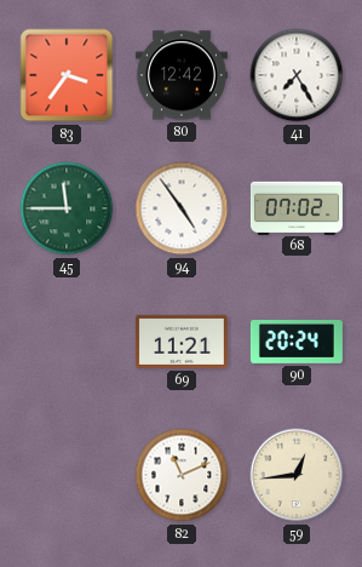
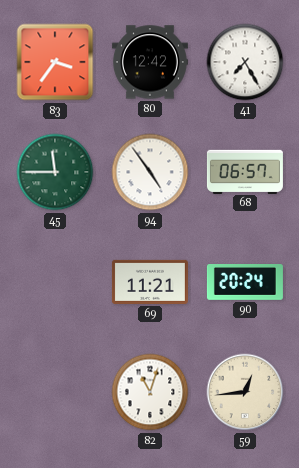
68: 07:02 -> 06:57 (245, 171)
82: 11:11 -> 11:03 (150, 392)
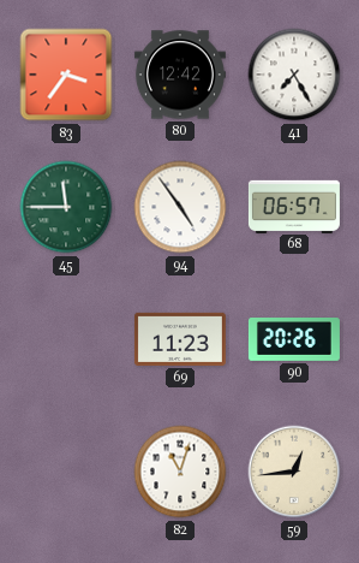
69: 11:21 -> 11:23 (180, 339)
90: 20:24 -> 20:26 (294, 340)
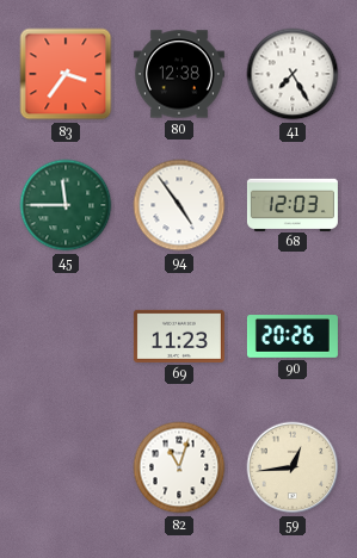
80: 12:42 -> 12:38 (179, 74)
68: 06:57 -> 12:03 (293, 204)
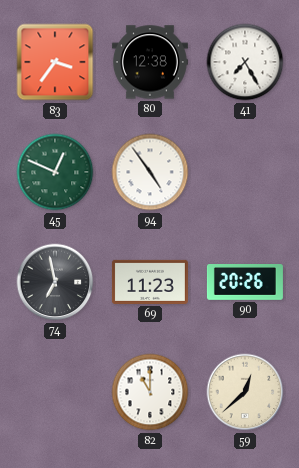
45: 11:45 -> 12:49 (55, 172)
68: 12:03 -> none (293, 204)
74: none -> 6:58 (55, 282)
82: 11:03 -> 11:00 (150, 392)
59: 12:44 -> 12:38 (245, 392)
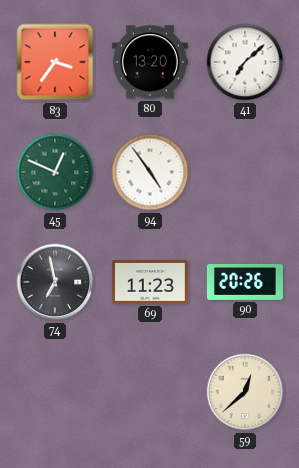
80: 12:38 -> 13:20 (150, 62)
41: 7:25 -> 7:08 (245, 62)
82: 11:00 -> none (150, 392)
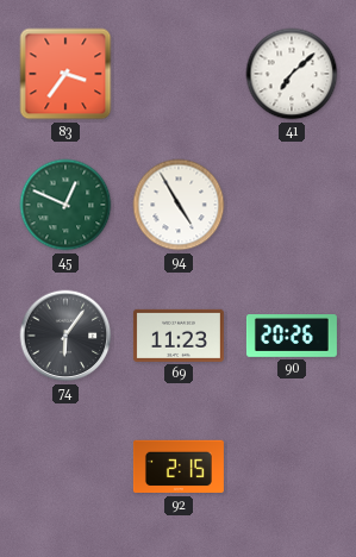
80: 13:20 -> none (150, 62)
94: 4:54 -> 4:55 (179, 205)
74: 6:58 -> 6:06 (65, 336)
92: none -> 2:15 (179, 467)
59: 12:38 -> none (245, 392)
